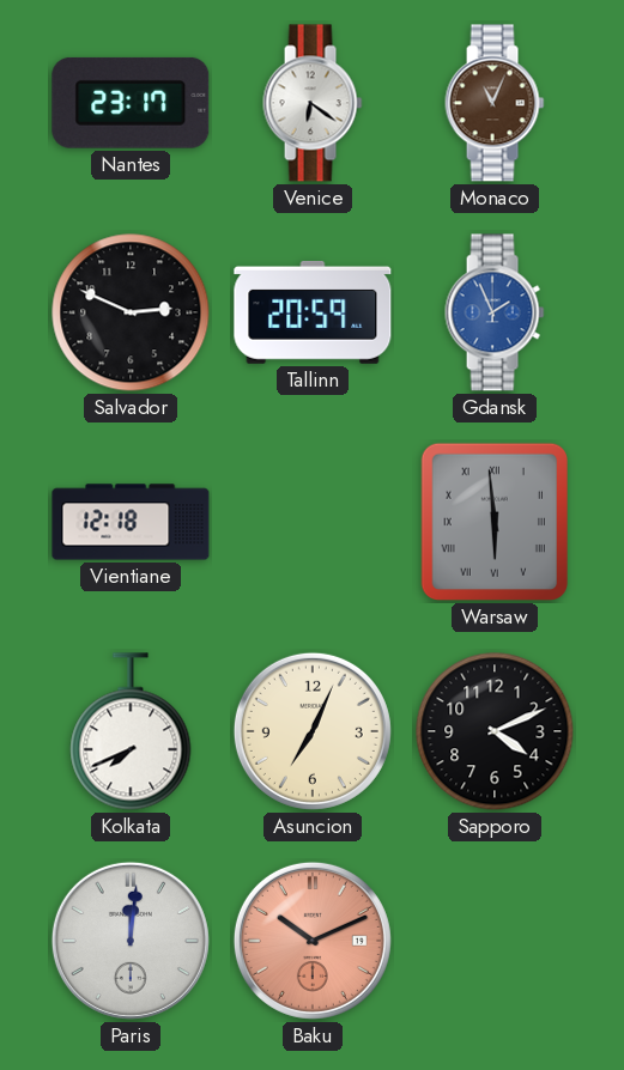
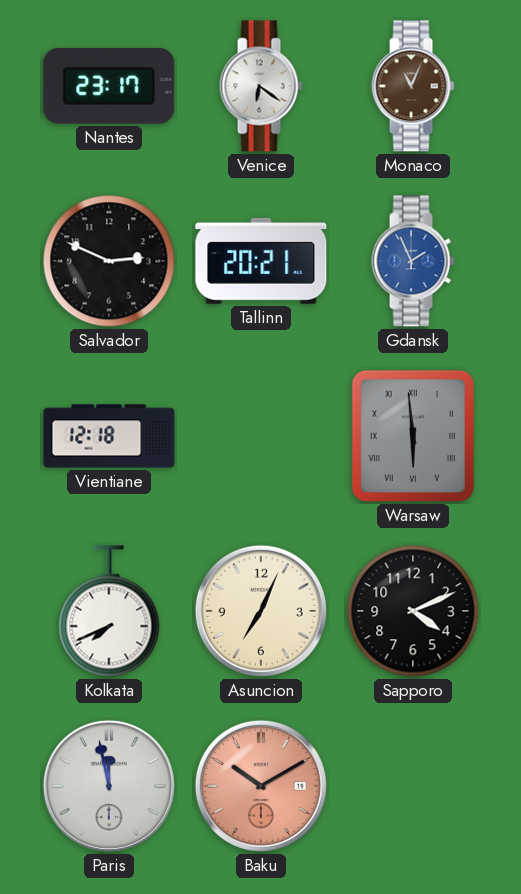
Tallinn: 20:59 -> 20:21 (261, 261)
Paris: 12:01 -> 11:58 (109, 786)
Baku: 10:11 -> 10:10 (261, 786)
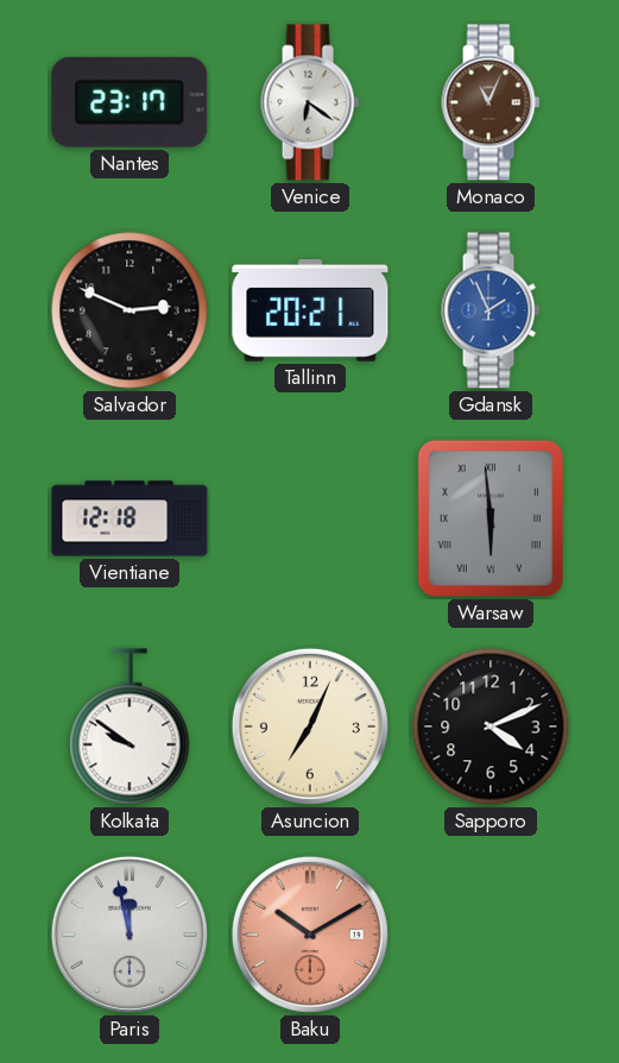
Kolkata: 7:41 -> 9:51 (130, 727)
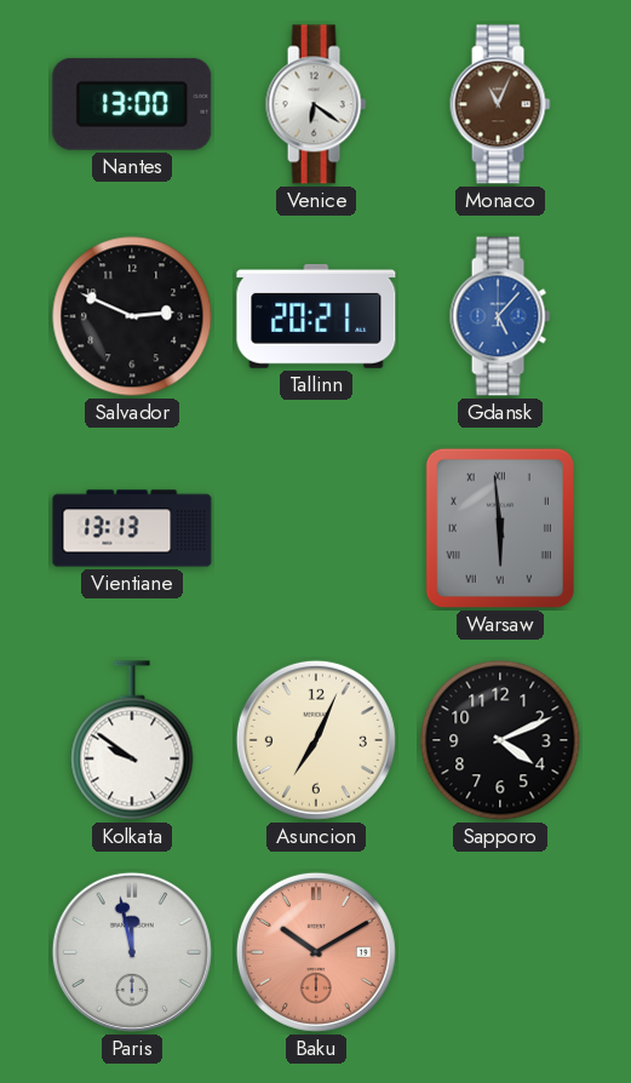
Nantes: 23:17 -> 13:00 (132, 104)
Gdansk: 1:56 -> 5:07 (500, 316)
Vientiane: 12:18 -> 13:13 (132, 528)
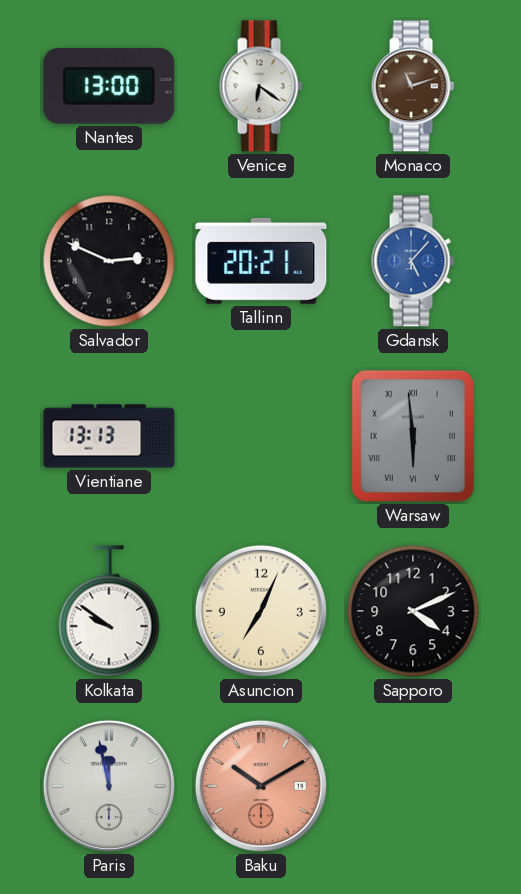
Monaco: 11:04 -> 11:12 (413, 86)
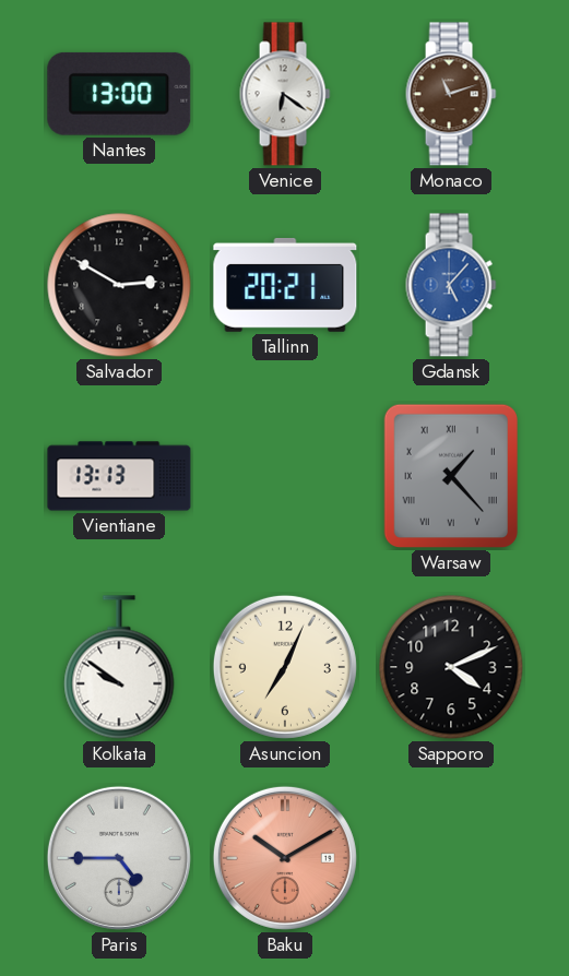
Salvador: 2:49 -> 2:50 (119, 285)
Warsaw: 5:59 -> 1:23 (450, 476)
Paris: 11:58 -> 4:45 (119, 858)
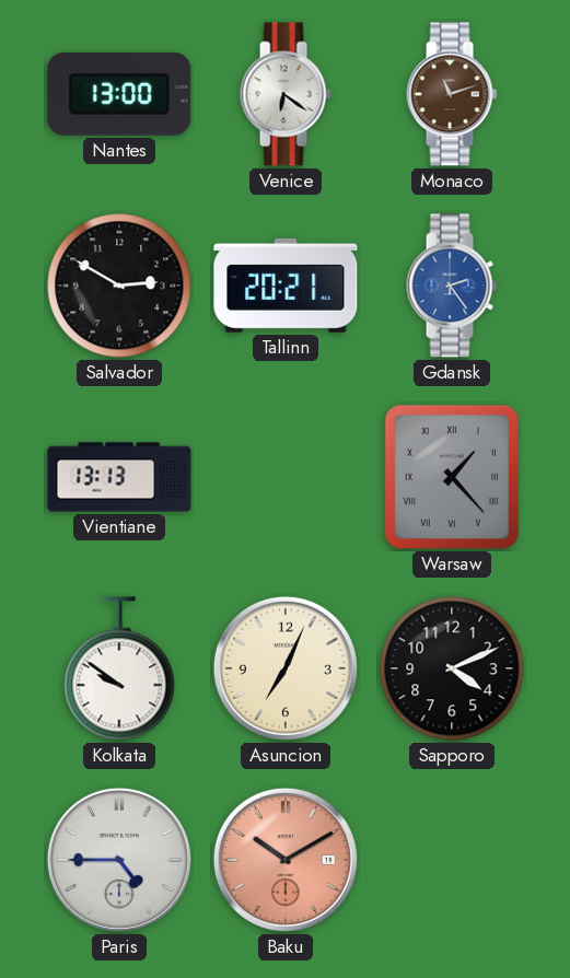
Gdansk: 5:07 -> 2:24 (452, 286)
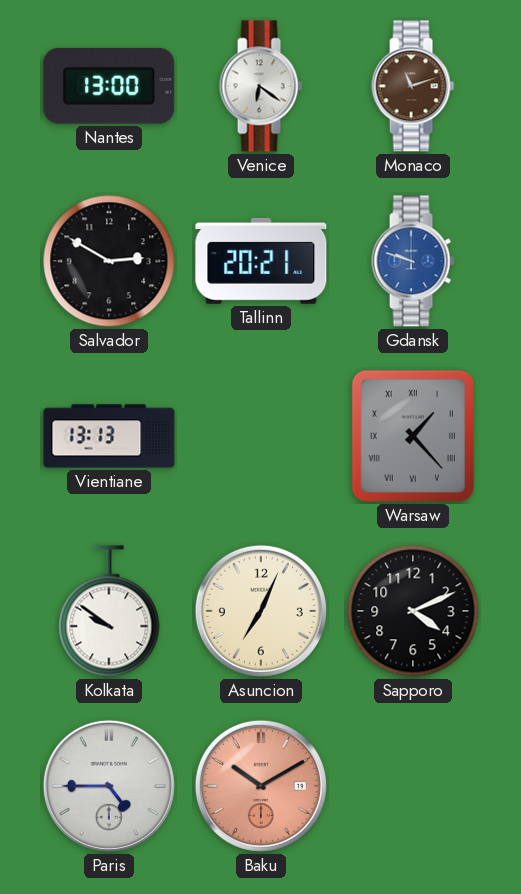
Gdansk: 2:24 -> 9:48 (413, 261)
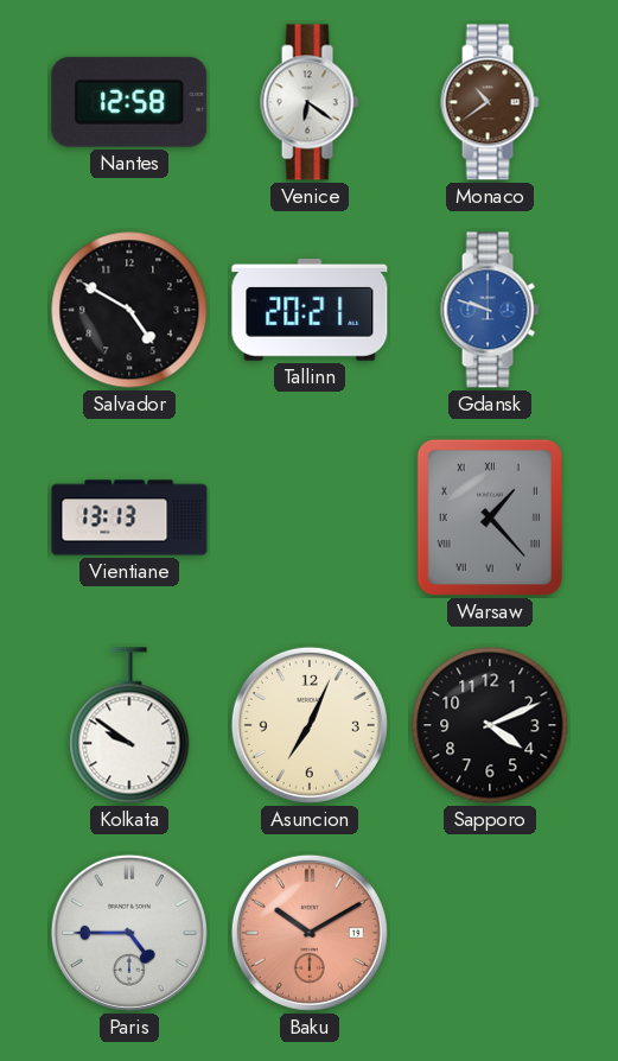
Nantes: 13:00 -> 12:58 (129, 102)
Monaco: 11:12 -> 10:39 (490, 102)
Salvador: 2:50 -> 4:50 (129, 310)
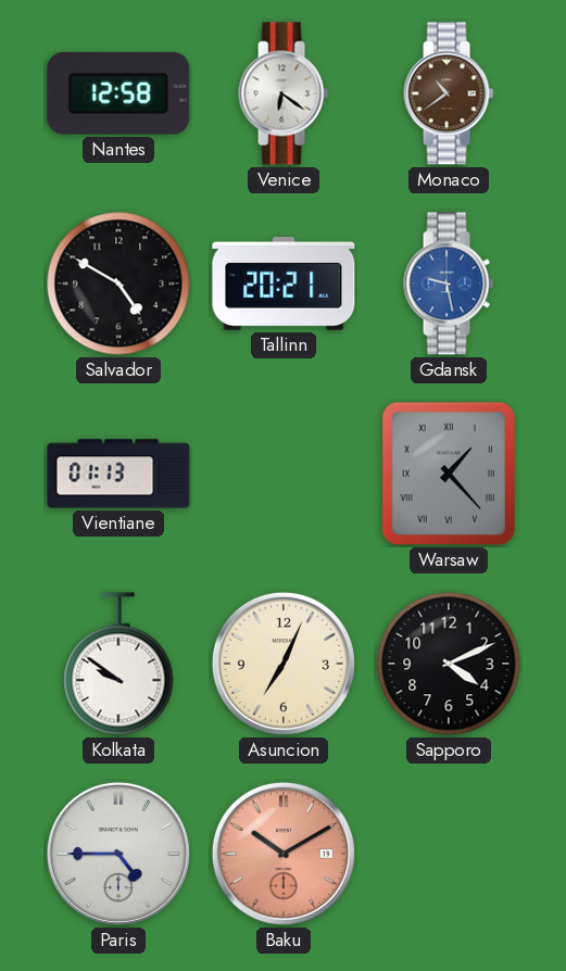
Gdansk: 9:48 -> 9:28 (449, 283)
Vientiane: 13:13 -> 01:13 (118, 474)
